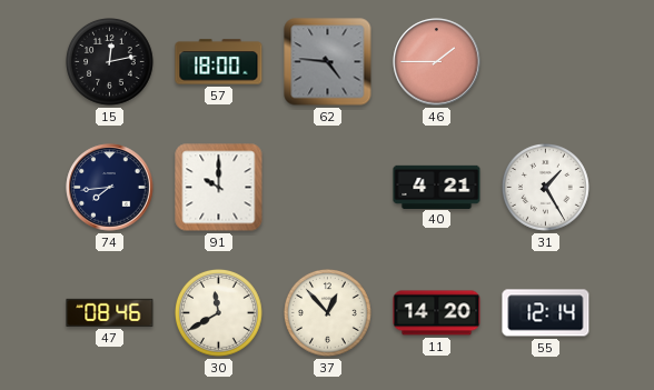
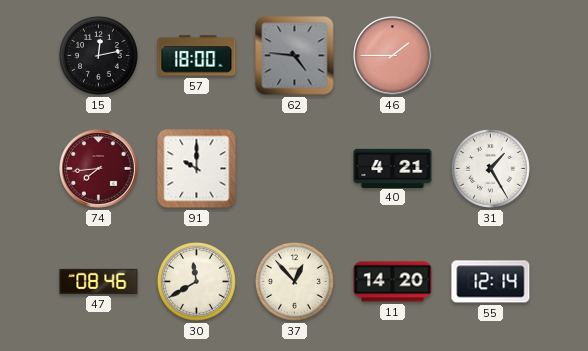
74 dial: navy -> burgundy (99, 169)
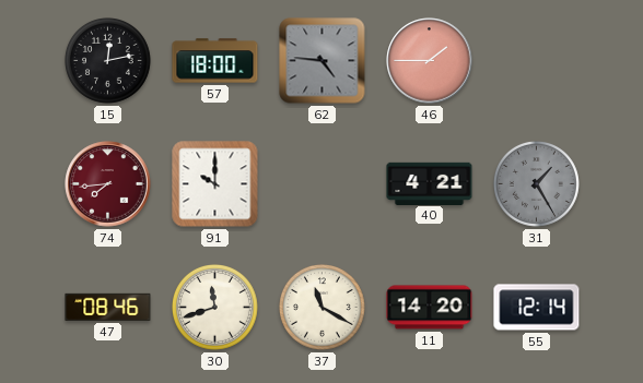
31 dial: white -> grey (537, 184)
30: 11:40 -> 11:42 (215, 308)
37: 12:53 -> 11:20 (323, 308)
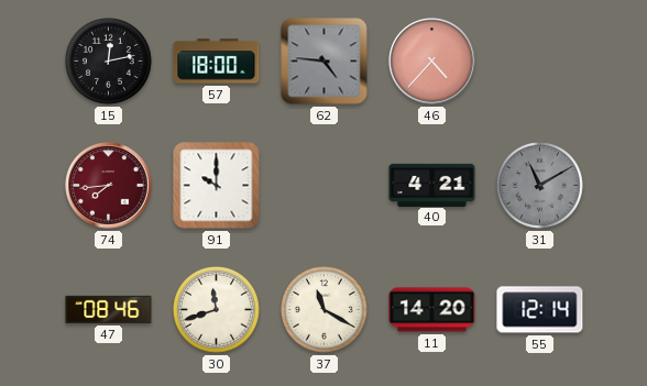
46: 1:45 -> 4:37 (432, 62)
31: 1:25 -> 11:10 (540, 186)
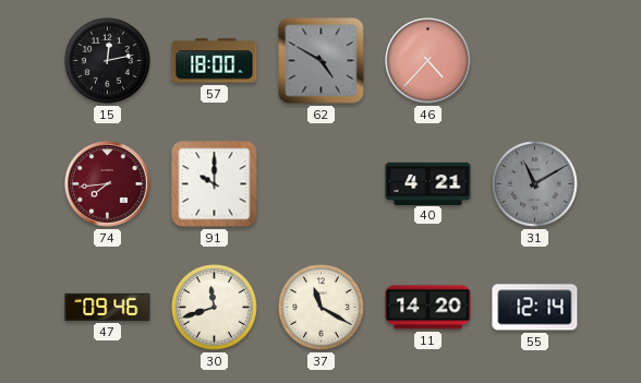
62: 4:46 -> 4:50 (322, 61)
47: 08:46 -> 09:46 (108, 307)
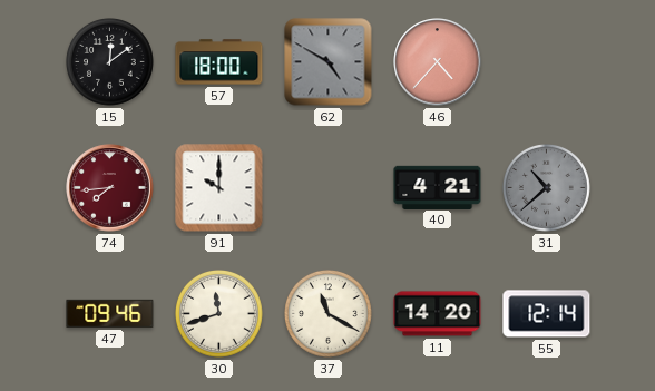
15: 12:13 -> 12:09 (110, 62)
31: 11:10 -> 10:38 (547, 188)
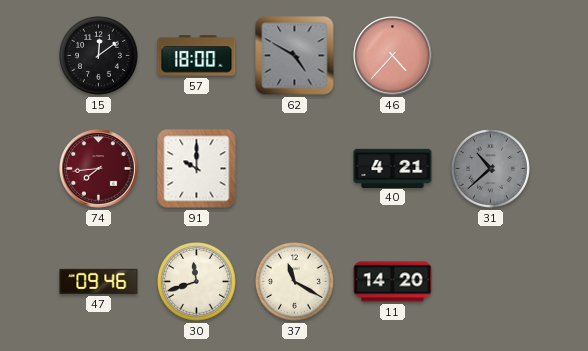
55: 12:14 -> none (547, 314)
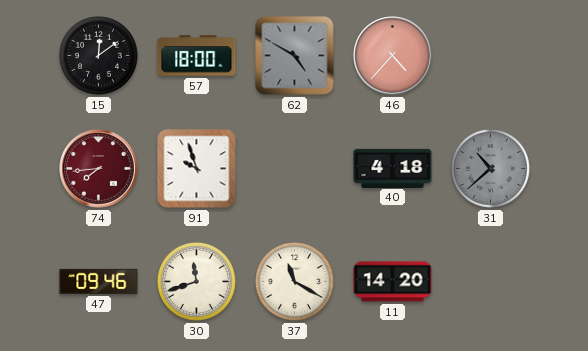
91: 10:00 -> 9:57 (197, 169)
40: 4:21 -> 4:18 (393, 168)
